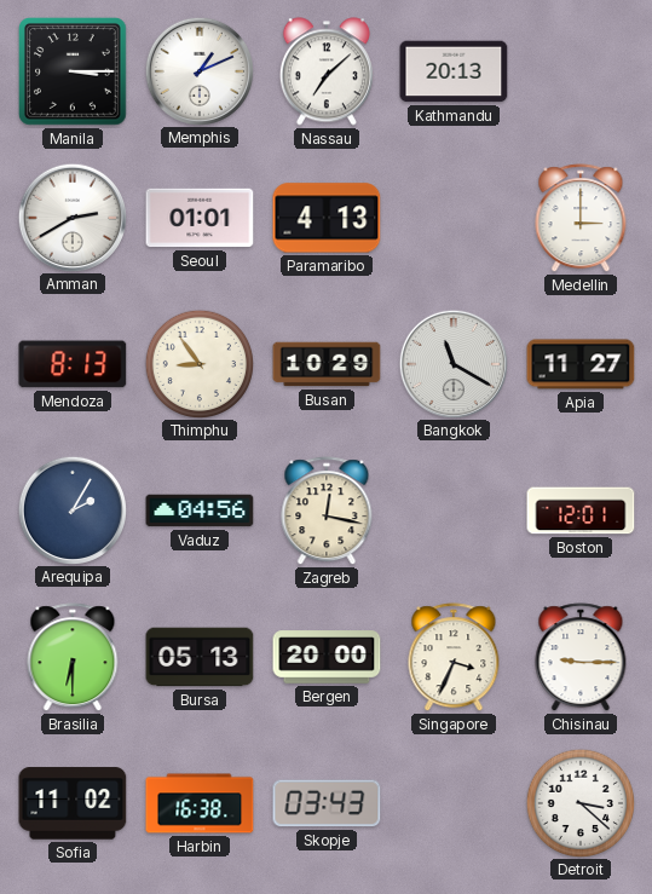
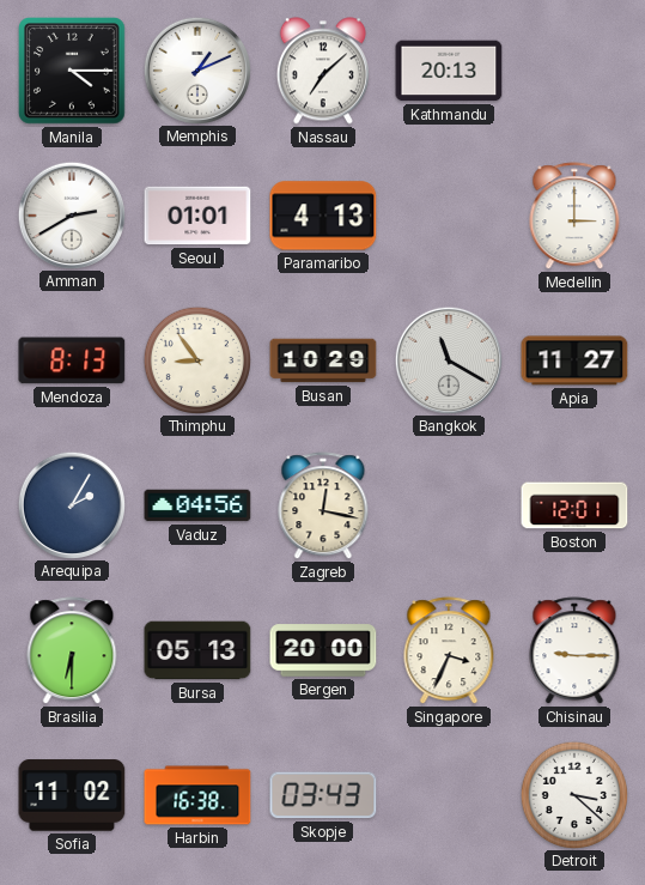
Manila: 3:15 -> 4:15 (72, 71)
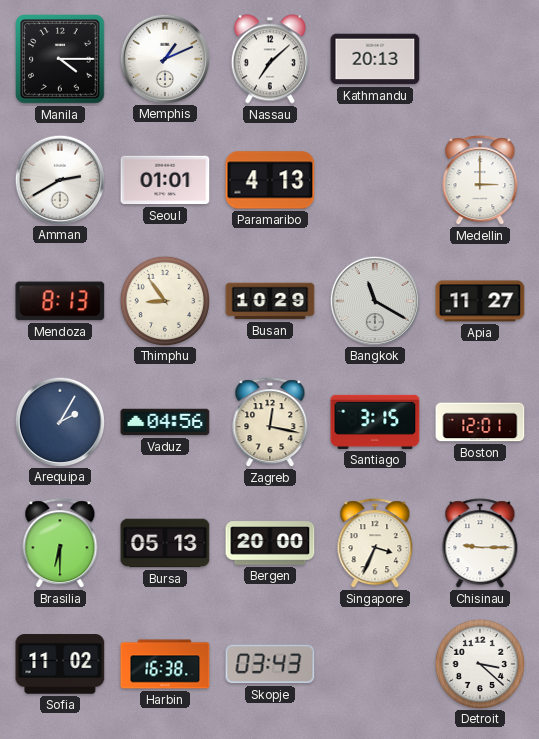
Santiago: none -> 3:15 (375, 422)
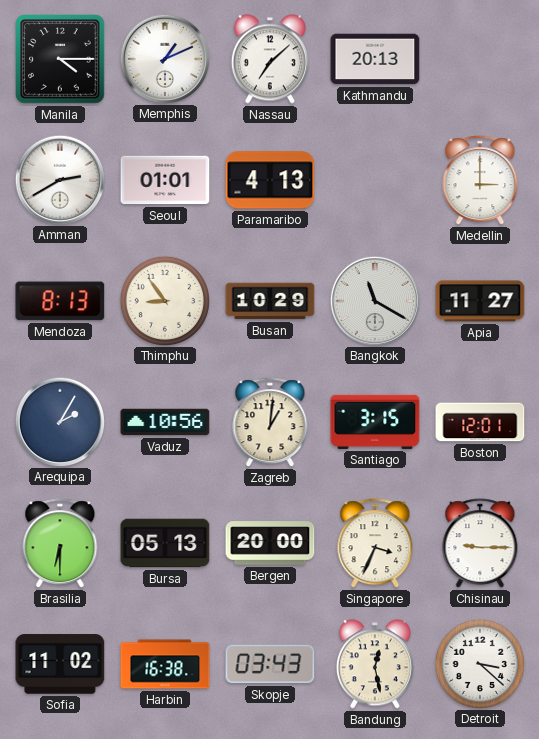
Vaduz: 04:56 -> 10:56 (165, 422)
Zagreb: 12:17 -> 1:01 (270, 423)
Bandung: none -> 12:28 (375, 664)
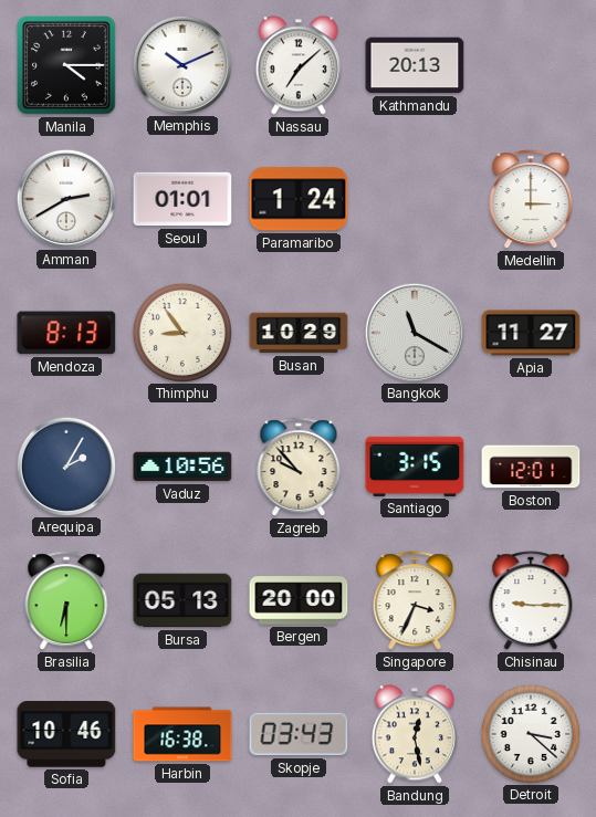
Memphis: 1:11 -> 10:11 (181, 64)
Paramaribo: 4:13 -> 1:24 (299, 199)
Zagreb: 1:01 -> 9:53 (299, 468)
Sofia: 11:02 -> 10:46 (66, 734)
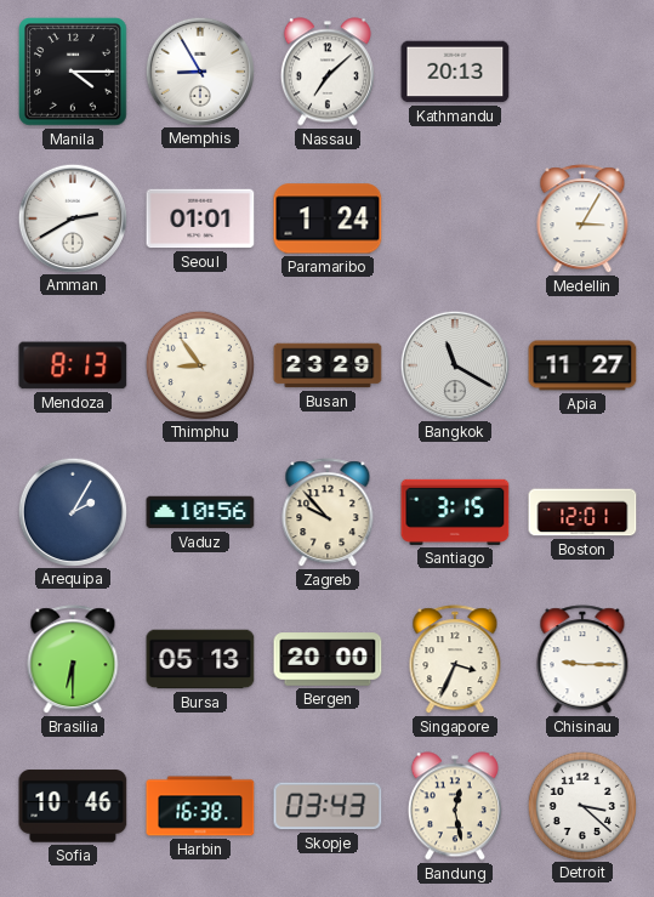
Memphis: 10:11 -> 8:55 (199, 70)
Medellin: 3:00 -> 3:05 (582, 220)
Busan: 10:29 -> 23:29 (328, 365)
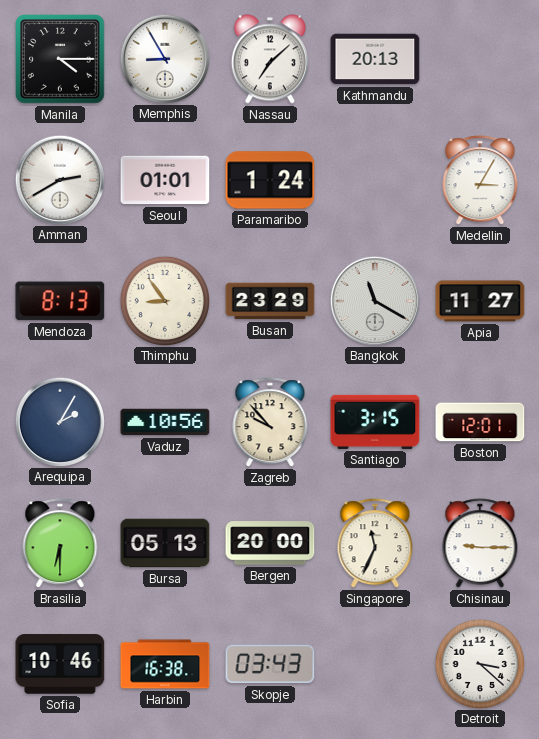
Singapore: 3:34 -> 11:34 (375, 544)
Bandung: 12:28 -> none (455, 806)
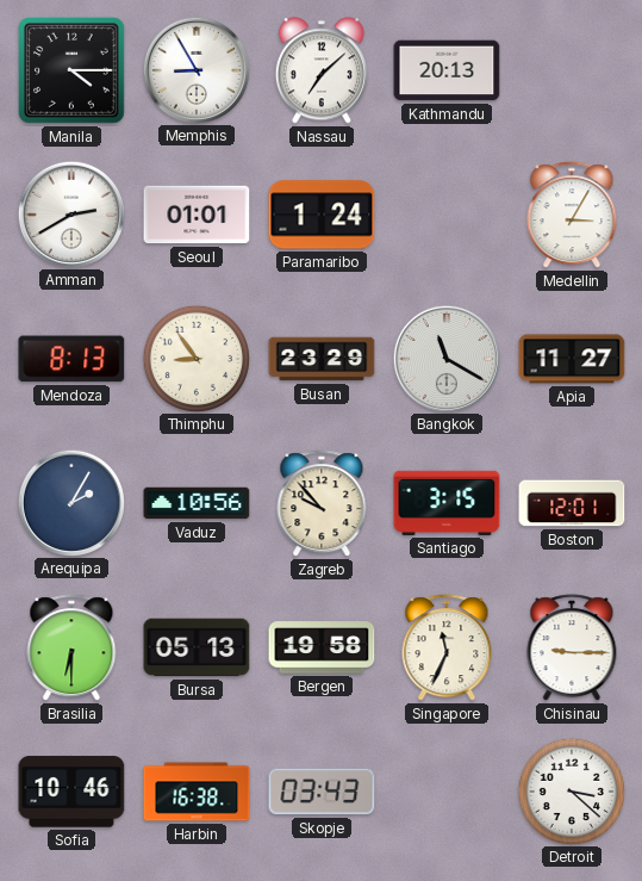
Bergen: 20:00 -> 19:58 (322, 647)
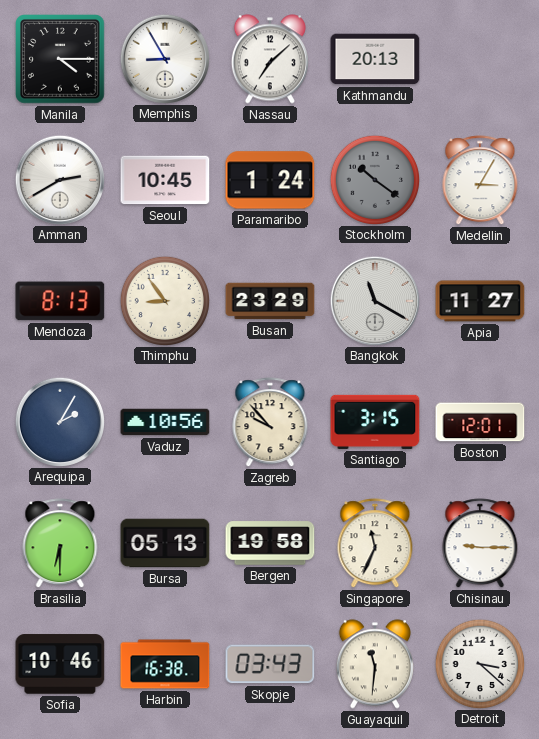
Seoul: 01:01 -> 10:45 (165, 180)
Stockholm: none -> 10:21 (374, 179)
Guayaquil: none -> 11:31 (375, 664)
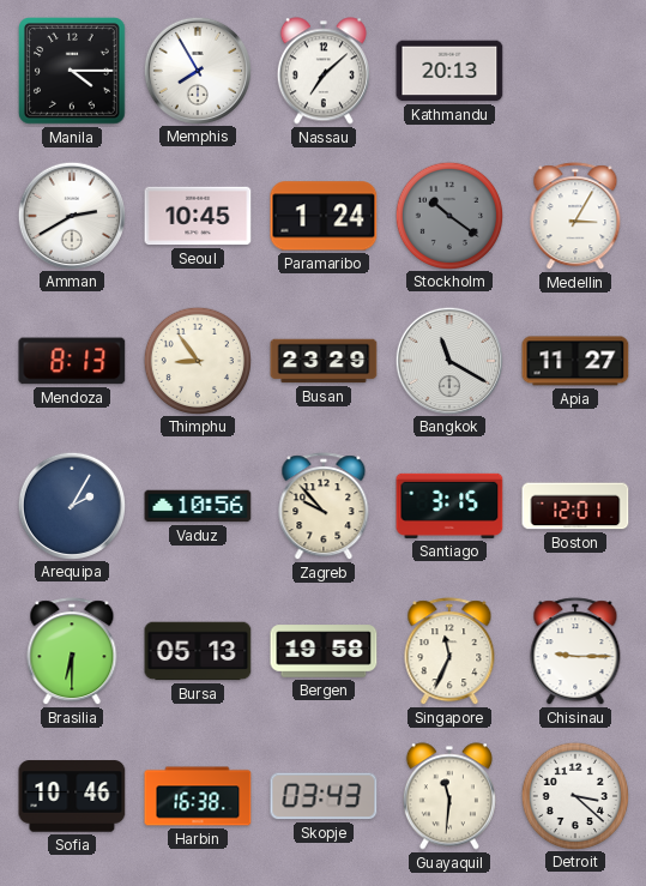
Memphis: 8:55 -> 7:55 (197, 70)
